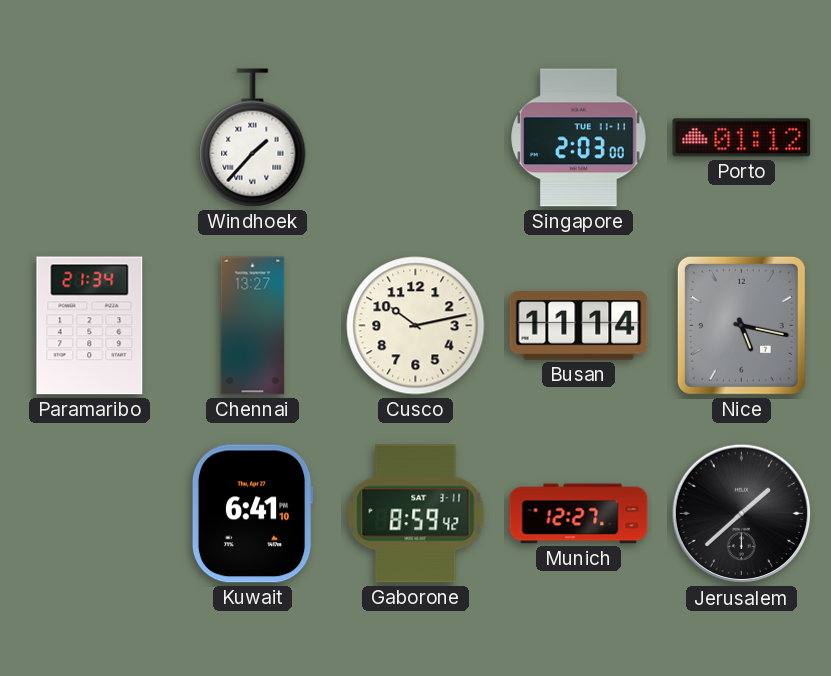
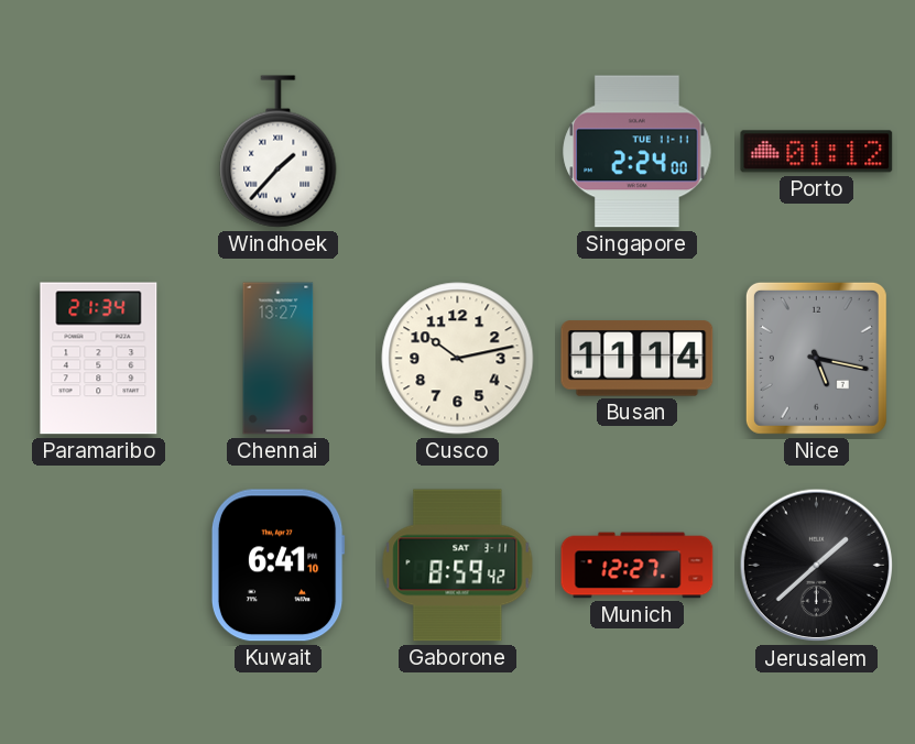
Singapore: 2:03 -> 2:24 (638, 152)
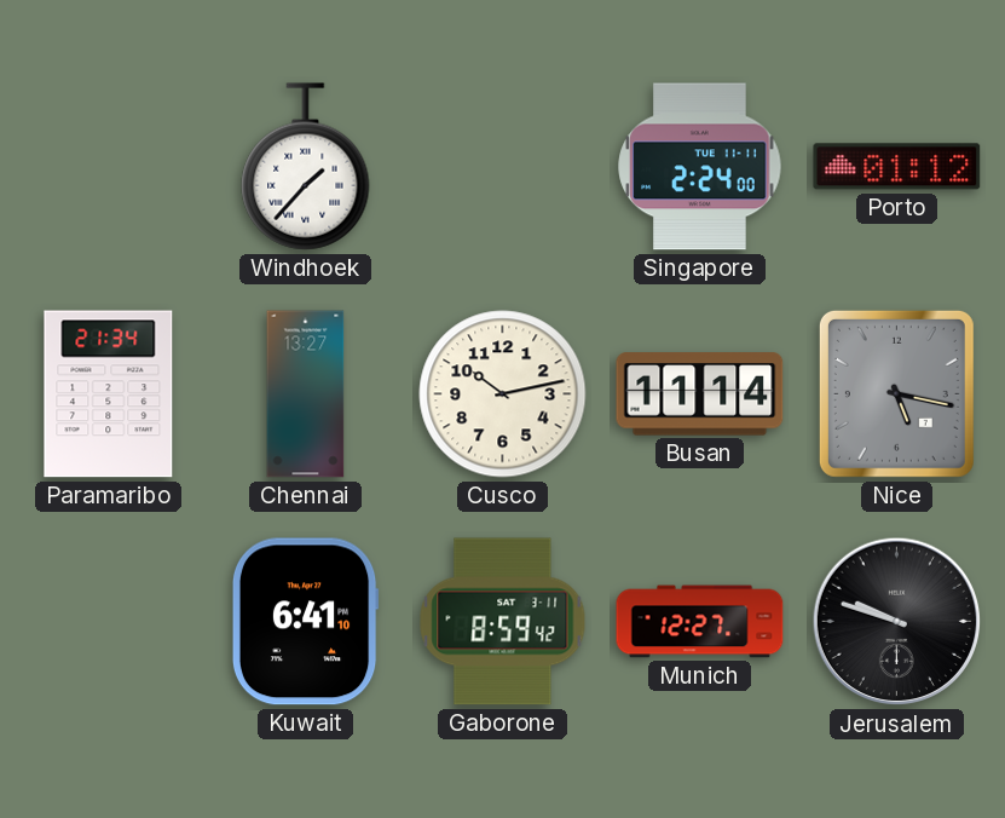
Jerusalem: 1:38 -> 9:48 (897, 622)
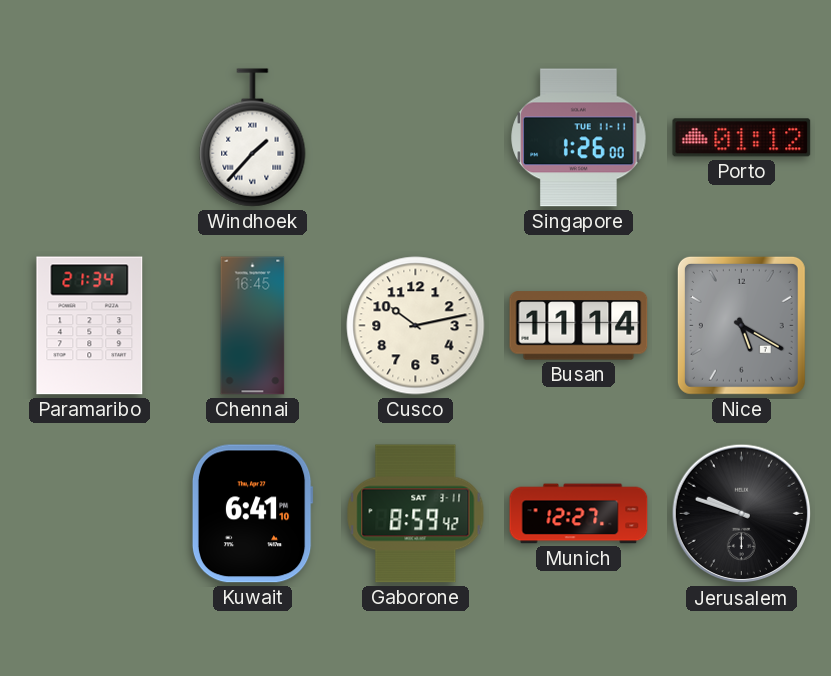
Singapore: 2:24 -> 1:26 (579, 138)
Chennai: 13:27 -> 16:45 (253, 326)
Nice: 5:17 -> 5:20 (741, 325)
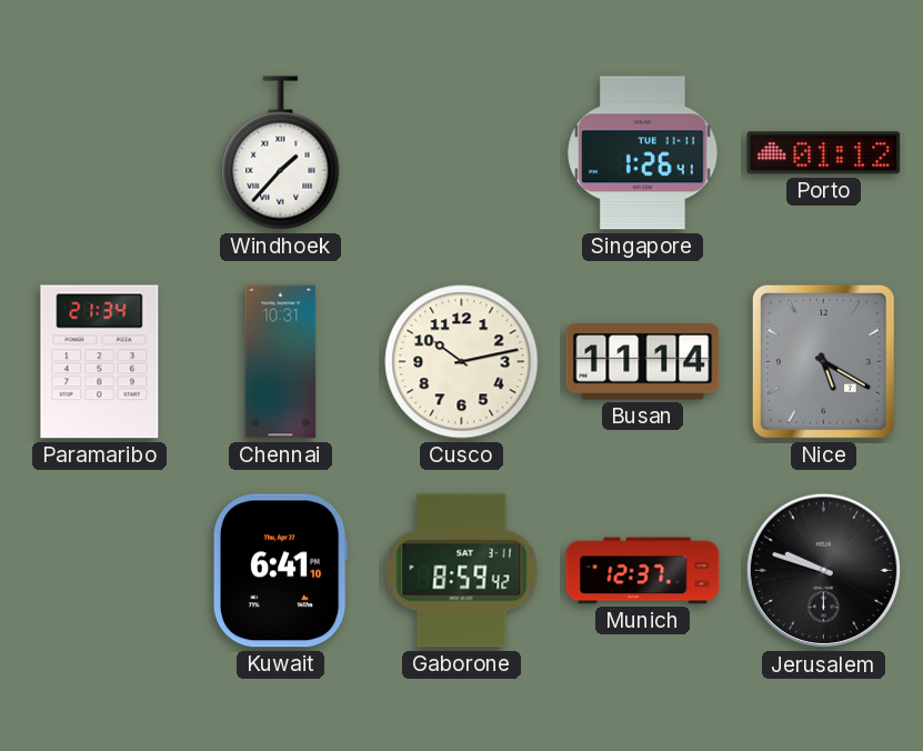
Singapore: 1:26:00 -> 1:26:41 (643, 153)
Chennai: 16:45 -> 10:31 (281, 362)
Munich: 12:27 -> 12:37 (643, 571)
